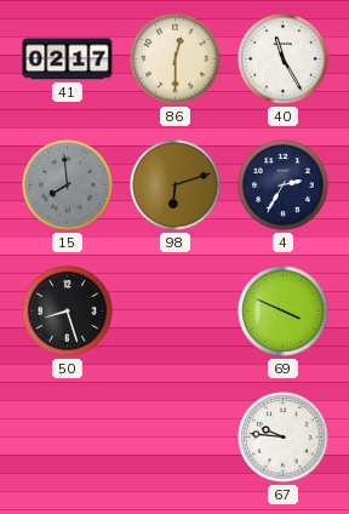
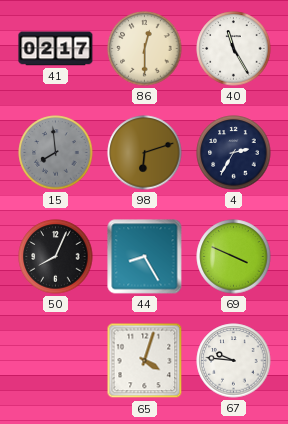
50: 8:27 -> 8:04 (56, 257)
44: none -> 8:25 (145, 257)
65: none -> 4:03 (145, 361)
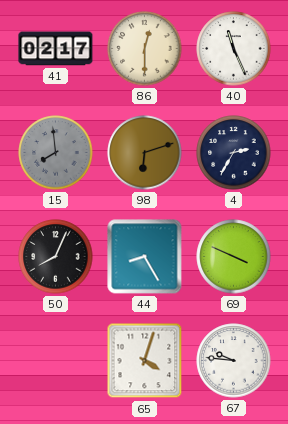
40: 11:25 -> 11:26 (234, 49)
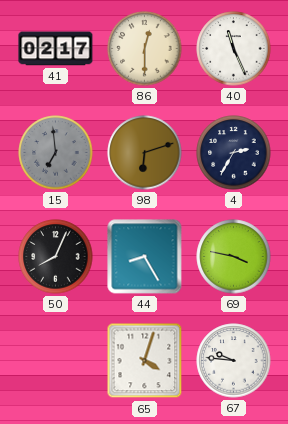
15: 7:59 -> 6:59 (56, 153)
69: 3:49 -> 3:47 (234, 257)
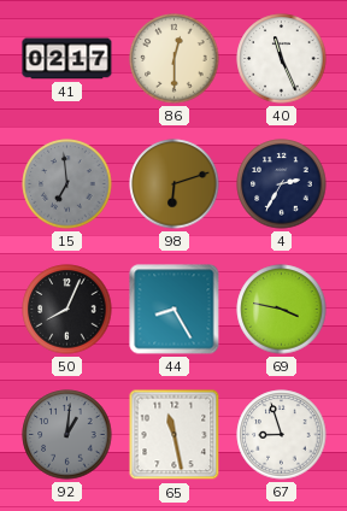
92: none -> 1:01 (67, 435)
65: 4:03 -> 11:28 (175, 435)
67: 9:46 -> 8:57 (282, 435)
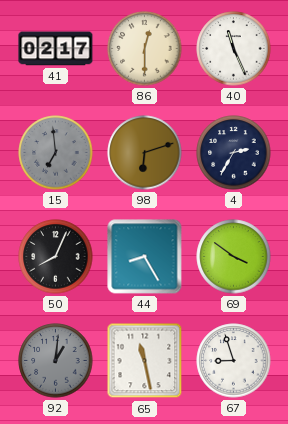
69: 3:47 -> 3:51 (234, 257)
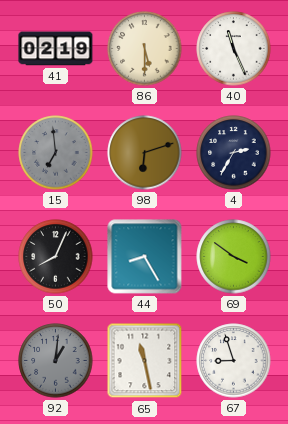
41: 02:17 -> 02:19 (56, 49)
86: 12:30 -> 5:30 (145, 49)
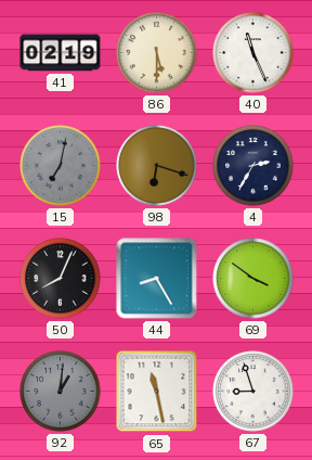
15: 6:59 -> 7:02 (61, 166)
98: 6:12 -> 6:18 (157, 166)
